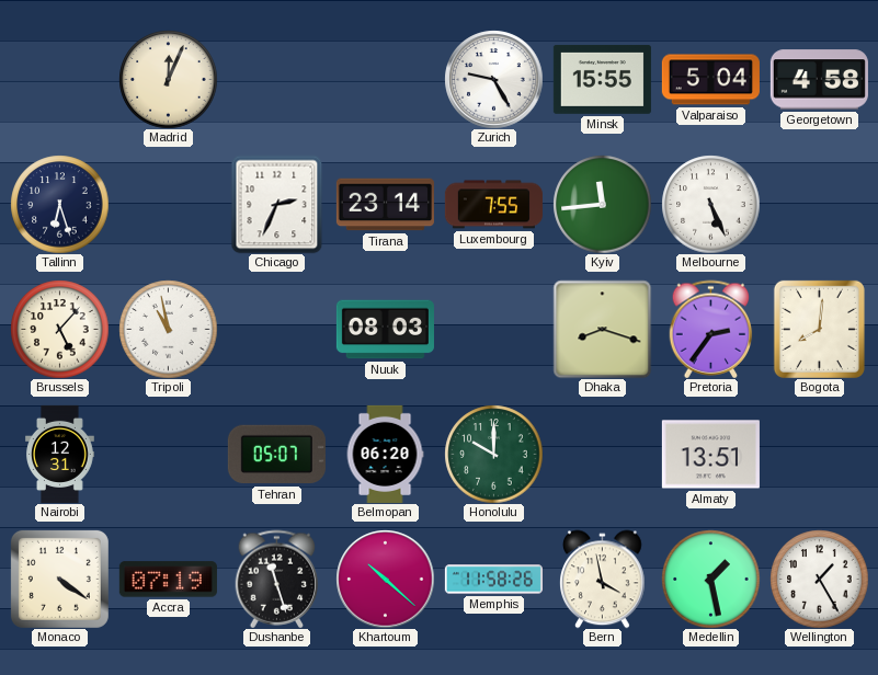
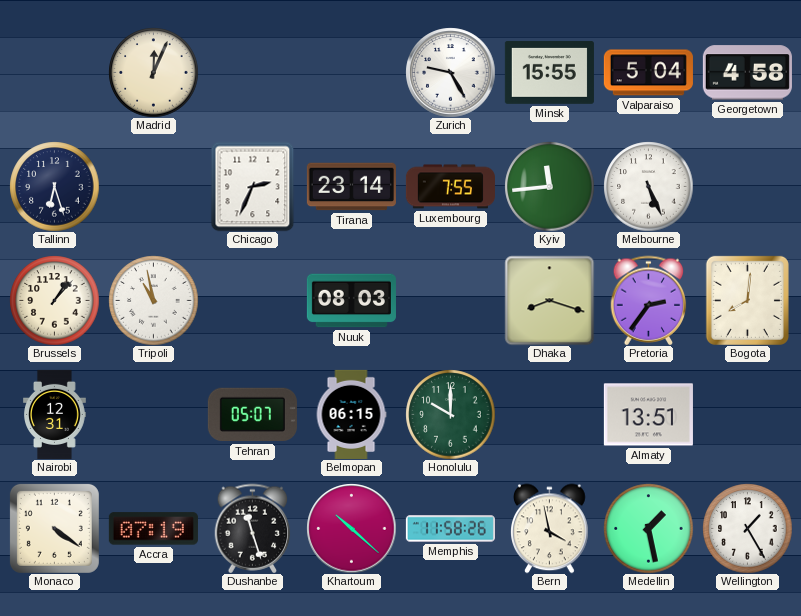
Brussels: 5:07 -> 1:07 (54, 300)
Belmopan: 06:20 -> 06:15 (351, 414)
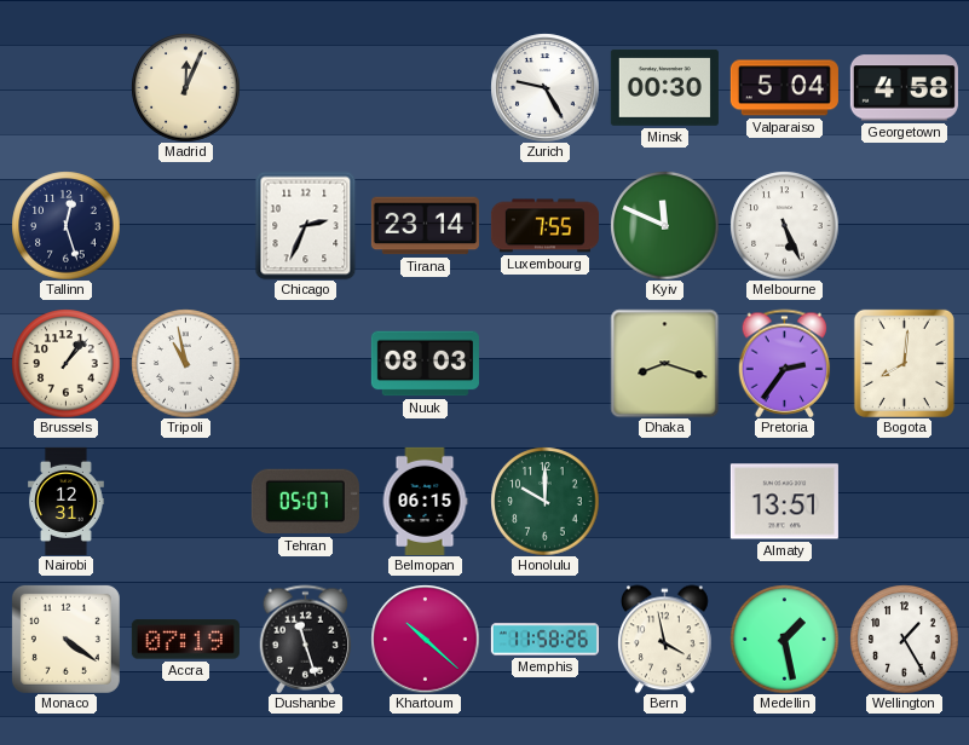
Minsk: 15:55 -> 00:30 (664, 87)
Tallinn: 6:27 -> 12:27 (65, 225)
Kyiv: 11:44 -> 11:49 (664, 225)
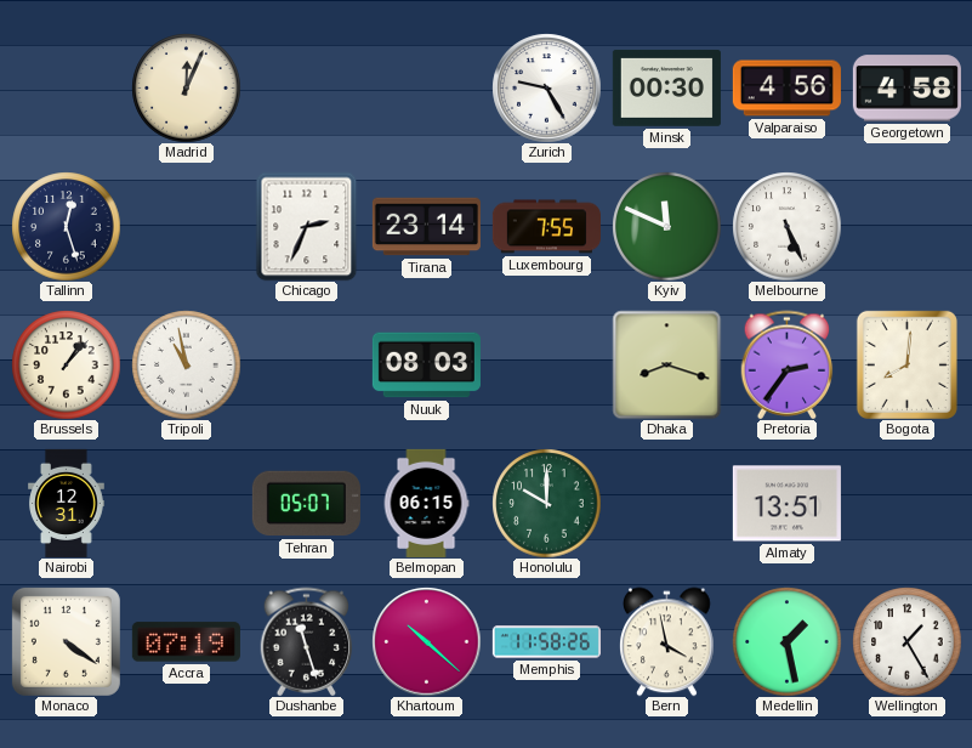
Valparaiso: 5:04 -> 4:56 (786, 89)
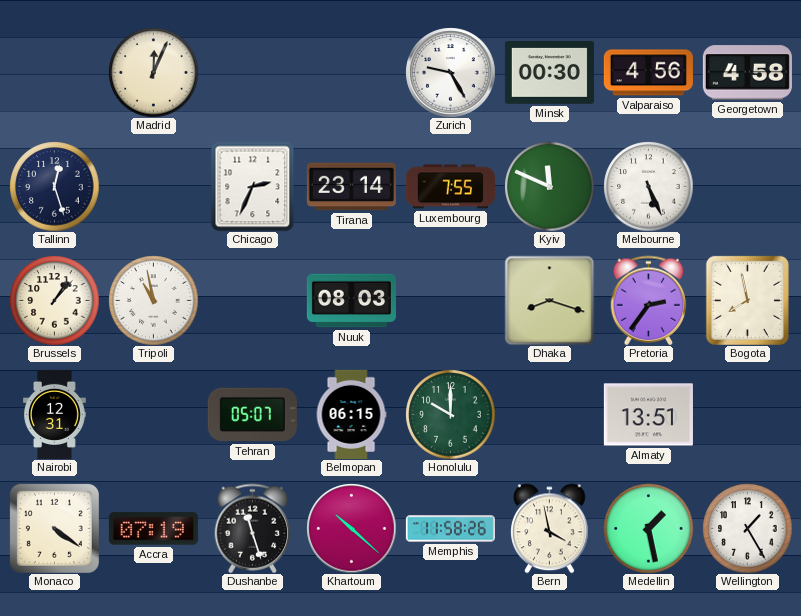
Bogota: 8:01 -> 7:58 (747, 300)
